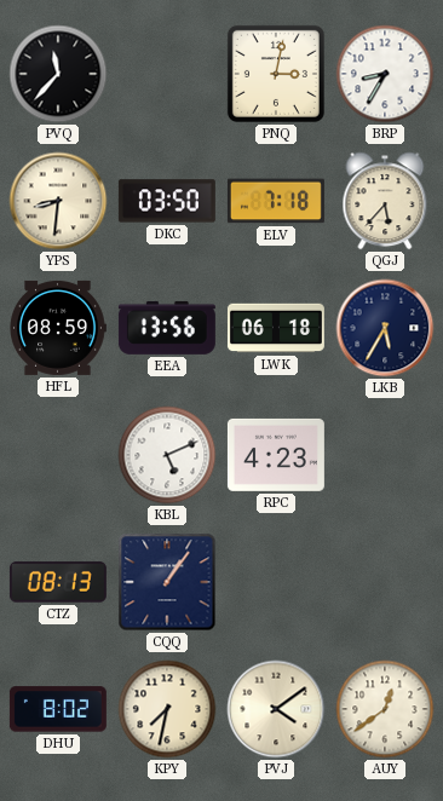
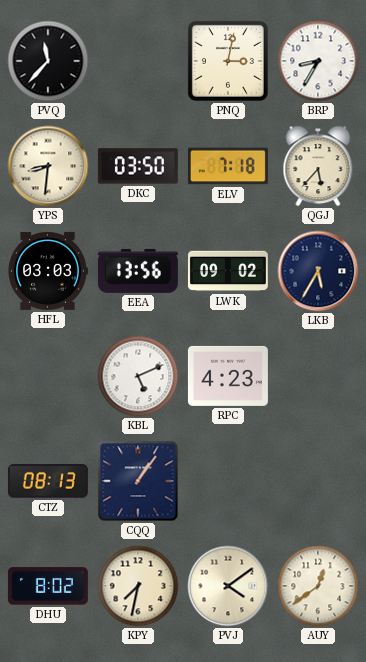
HFL: 08:59 -> 03:03 (48, 271)
LWK: 06:18 -> 09:02 (228, 271)
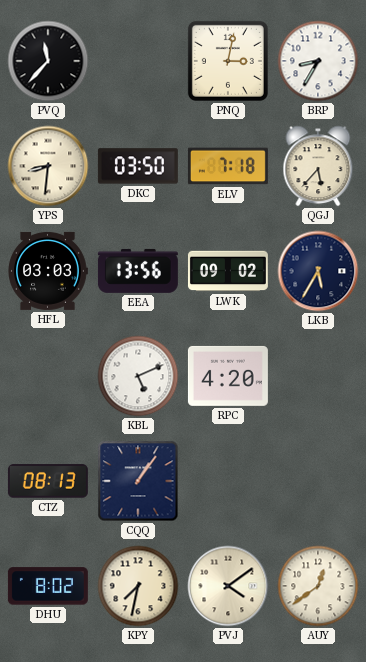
RPC: 4:23 -> 4:20 (228, 376)
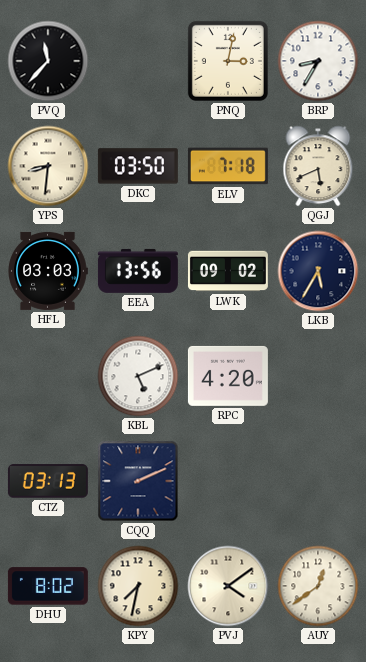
QGJ: 5:37 -> 5:41 (318, 166)
CTZ: 08:13 -> 03:13 (48, 481)
CQQ: 1:06 -> 2:11 (138, 481)
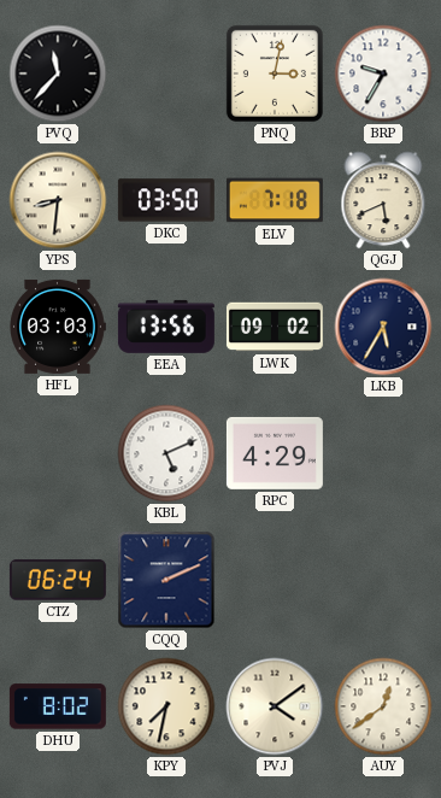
BRP: 8:35 -> 9:35 (383, 74)
RPC: 4:20 -> 4:29 (275, 453)
CTZ: 03:13 -> 06:24 (58, 580)
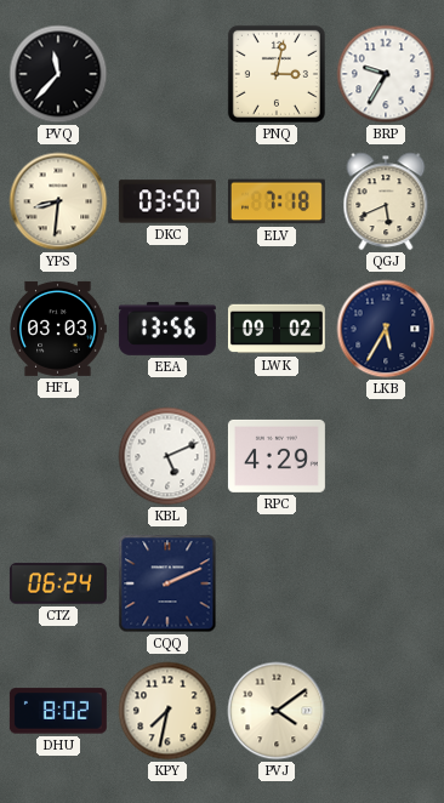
AUY: 12:39 -> none (383, 706)
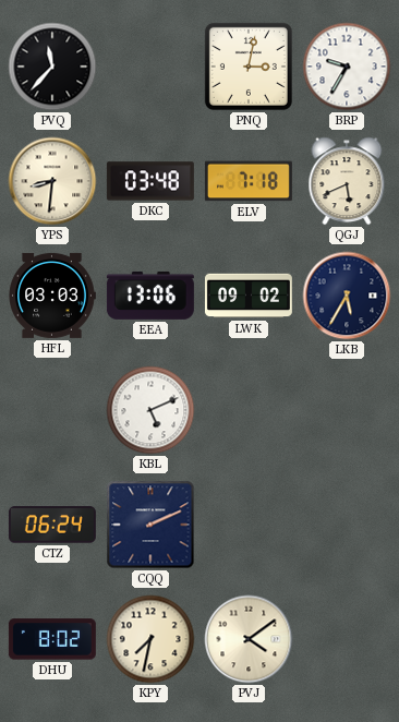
DKC: 03:50 -> 03:48 (150, 181)
EEA: 13:56 -> 13:06 (150, 296)
RPC: 4:29 -> none (277, 456)
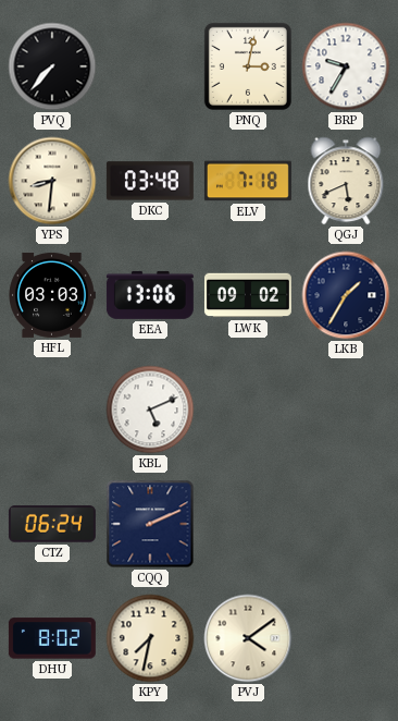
PVQ: 11:37 -> 7:37 (52, 66)
LKB: 5:35 -> 1:35 (346, 295)
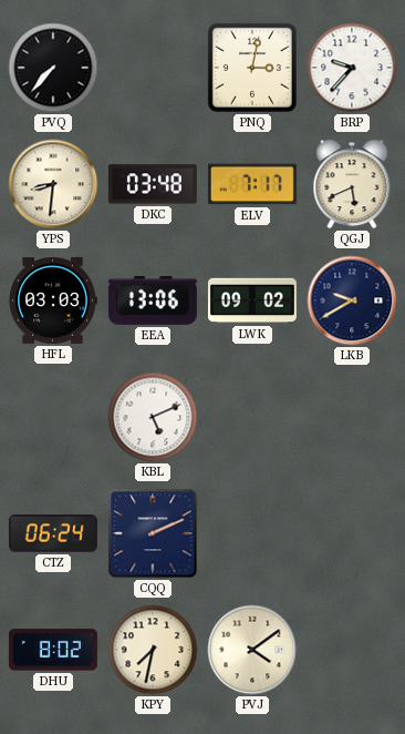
BRP: 9:35 -> 9:37 (352, 68)
ELV: 7:18 -> 7:17 (252, 184)
LKB: 1:35 -> 9:40 (352, 300)
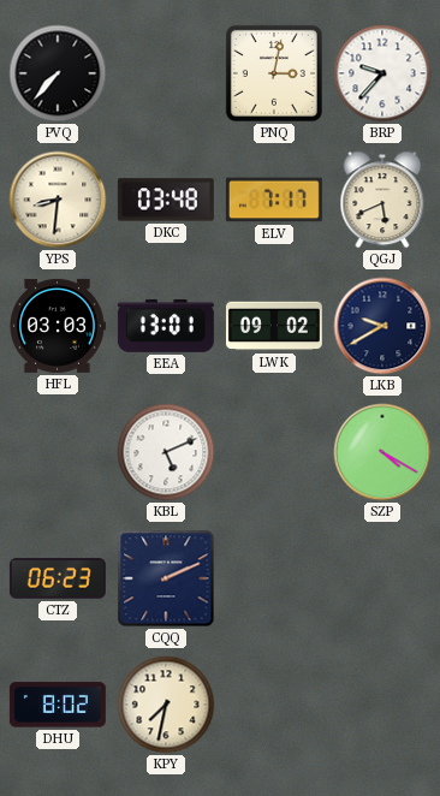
EEA: 13:06 -> 13:01 (166, 326)
SZP: none -> 4:20 (382, 452)
CTZ: 06:24 -> 06:23 (58, 578)
PVJ: 4:09 -> none (252, 650)
